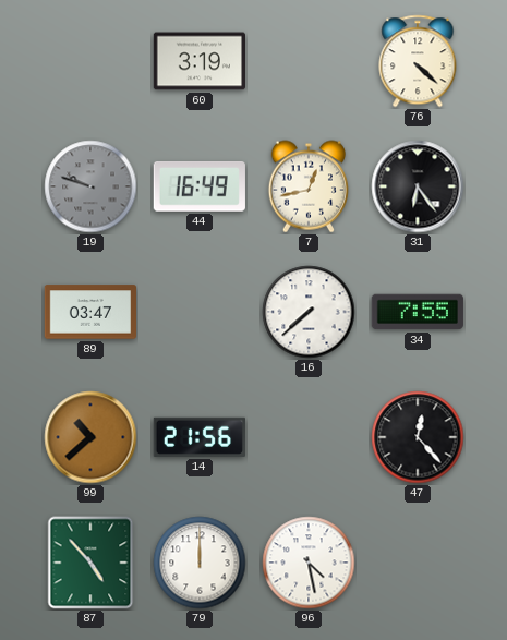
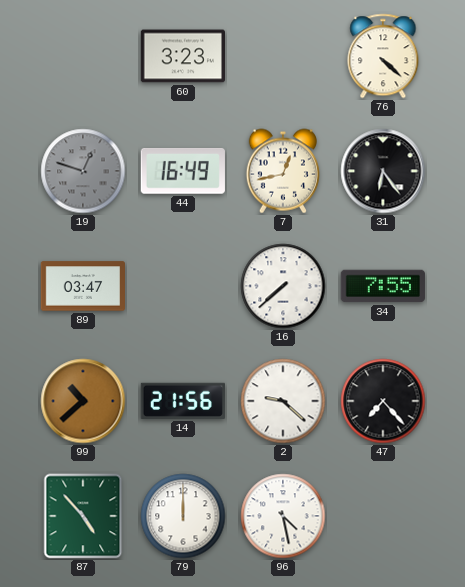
60: 3:19 -> 3:23 (182, 56)
19: 9:48 -> 12:48 (83, 171)
2: none -> 9:22 (283, 401)
47: 12:23 -> 7:23 (383, 401)
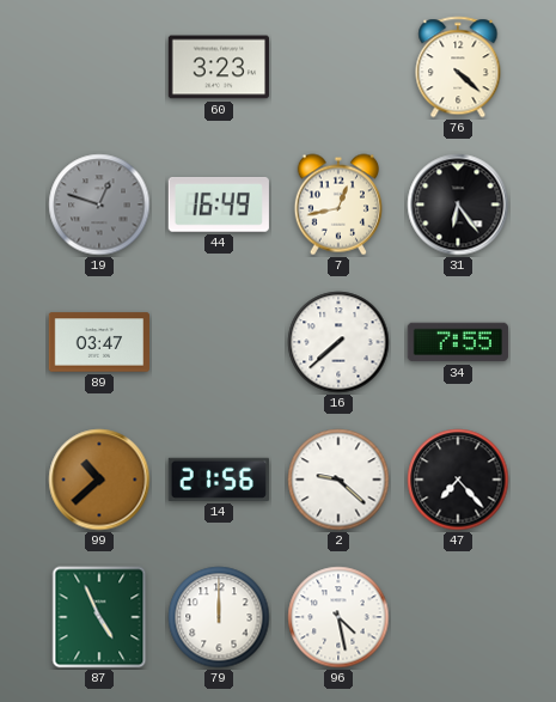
87: 4:53 -> 4:56 (99, 617)
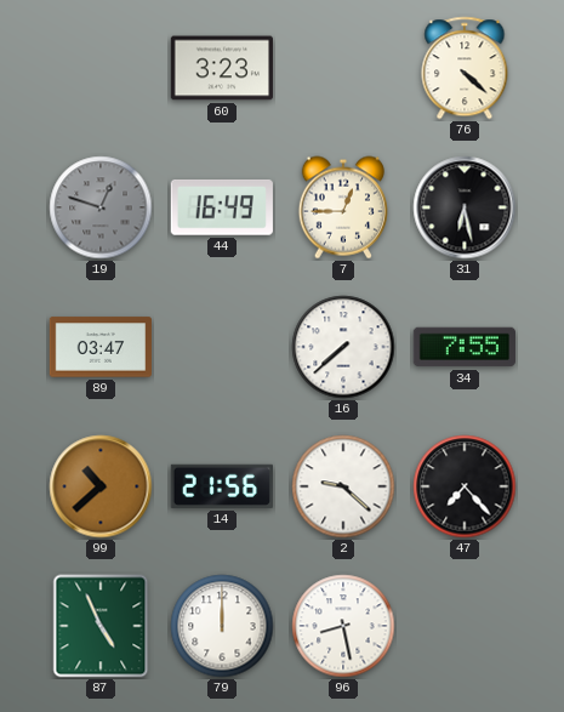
7: 12:43 -> 12:45 (343, 207)
31: 6:24 -> 6:28 (465, 207)
96: 4:28 -> 8:28 (343, 626)
